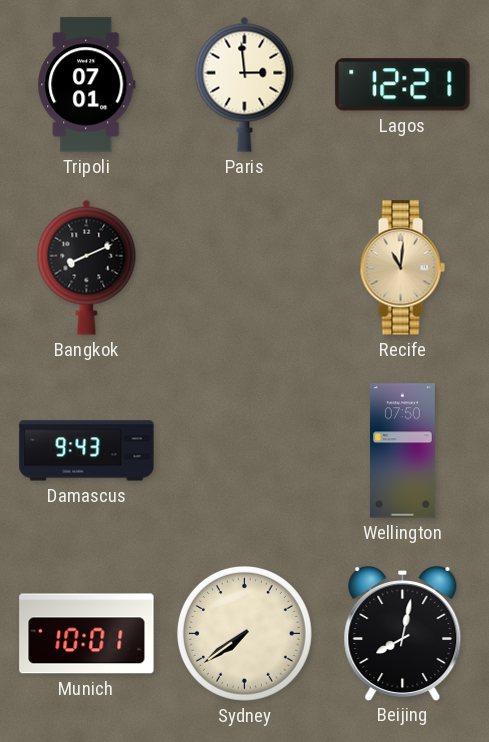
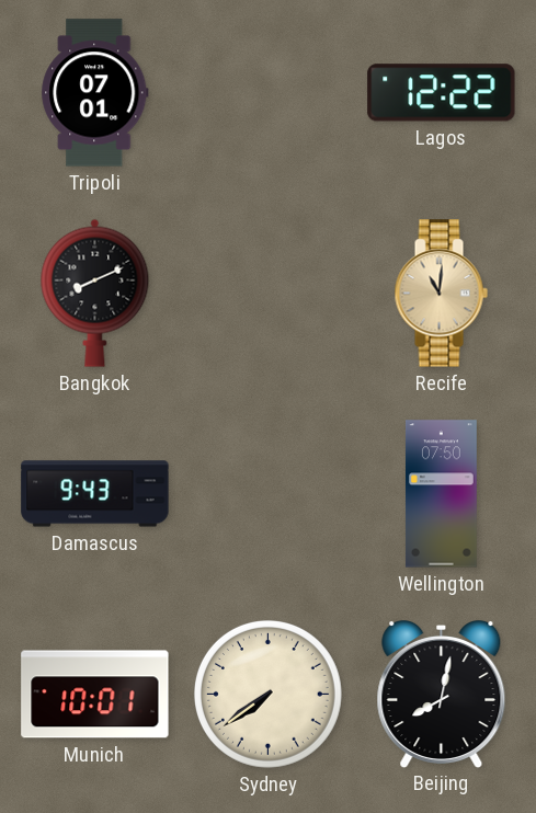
Paris: 2:59 -> none (245, 84)
Lagos: 12:21 -> 12:22 (442, 93)
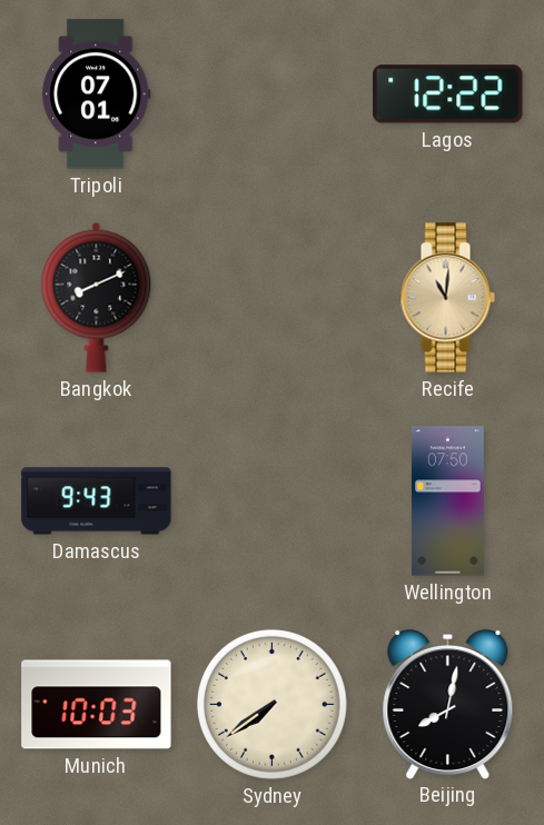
Munich: 10:01 -> 10:03 (97, 705)
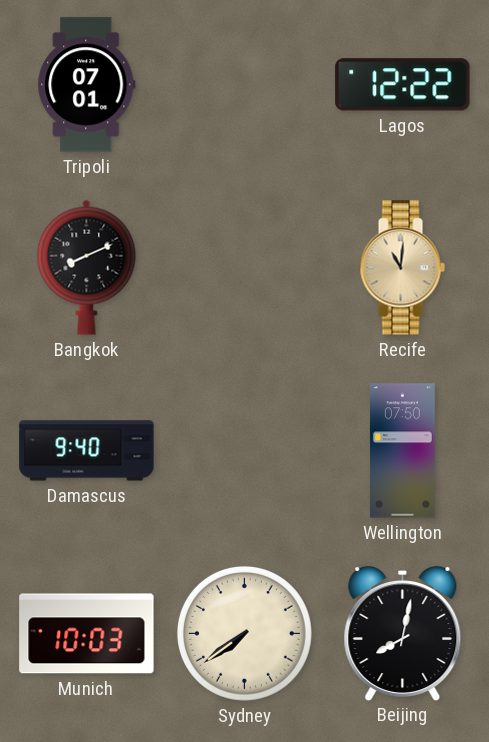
Damascus: 9:43 -> 9:40 (87, 451)
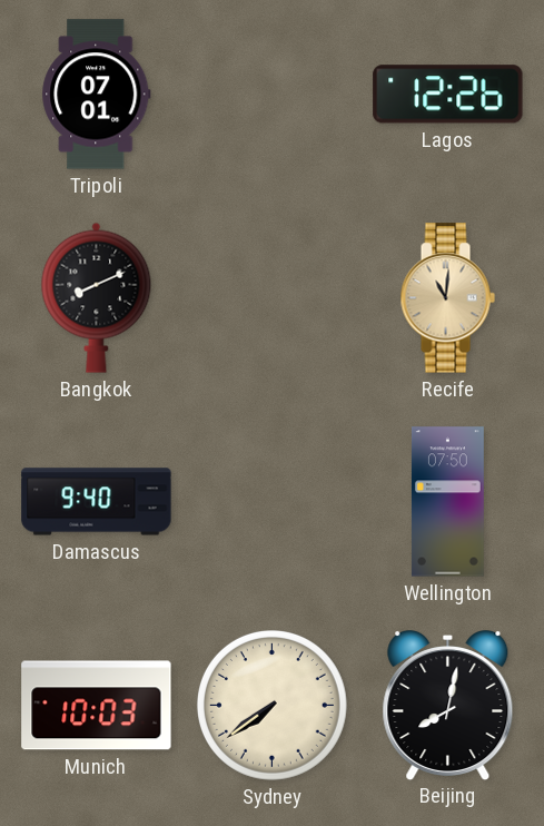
Lagos: 12:22 -> 12:26 (448, 95)
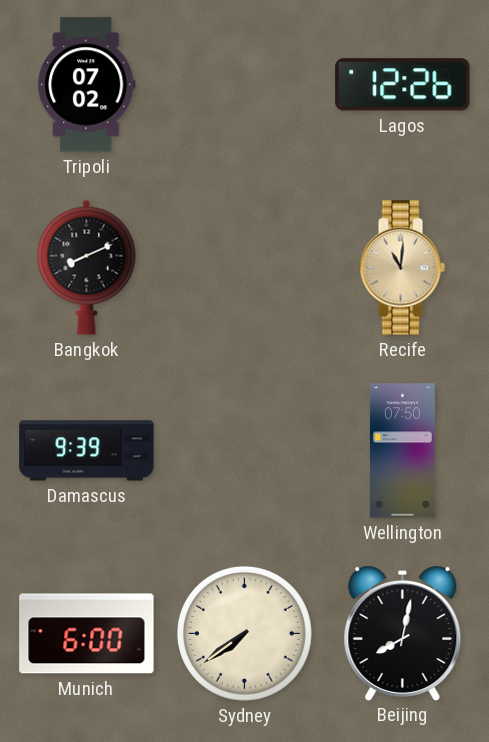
Tripoli: 07:01 -> 07:02 (87, 85)
Damascus: 9:40 -> 9:39 (87, 451)
Munich: 10:03 -> 6:00 (87, 634)
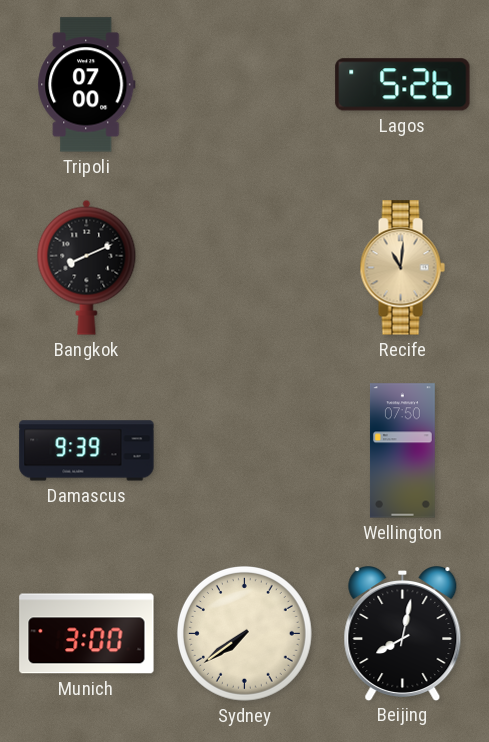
Tripoli: 07:02 -> 07:00 (87, 85)
Lagos: 12:26 -> 5:26 (403, 85)
Munich: 6:00 -> 3:00 (87, 634)
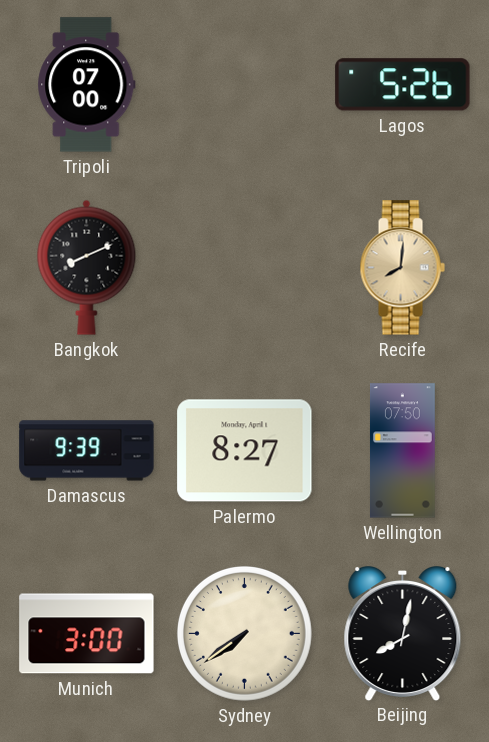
Recife: 11:01 -> 8:01 (402, 268)
Palermo: none -> 8:27 (245, 451)
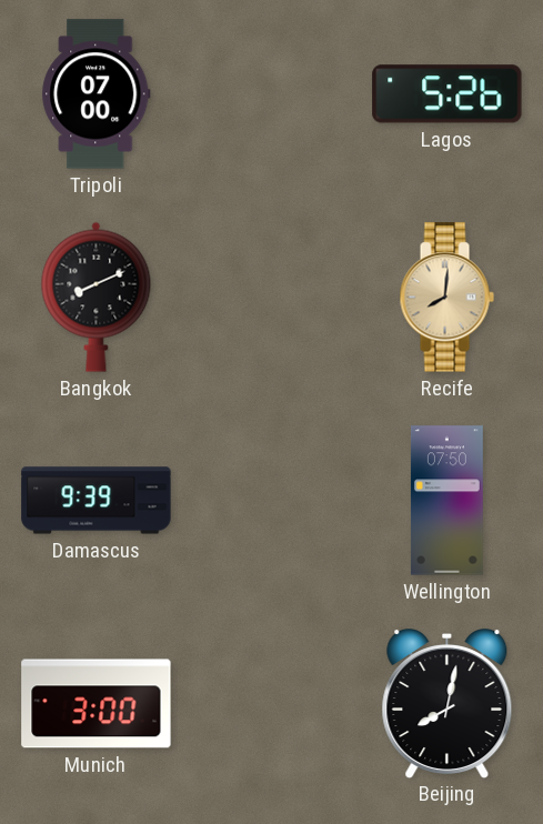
Palermo: 8:27 -> none (245, 451)
Sydney: 7:39 -> none (244, 633)
